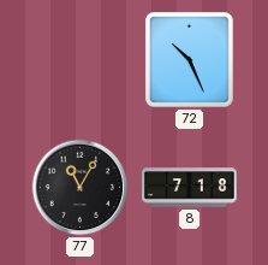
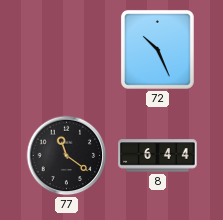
77: 11:05 -> 11:21 (67, 156)
8: 7:18 -> 6:44 (158, 156)
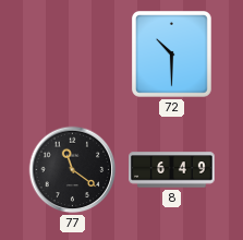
72: 10:26 -> 10:30 (171, 53)
8: 6:44 -> 6:49 (172, 170)
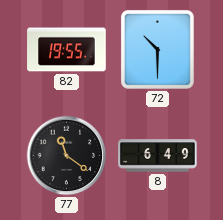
82: none -> 19:55 (67, 50)
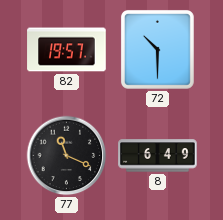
82: 19:55 -> 19:57 (67, 50)
77: 11:21 -> 11:19 (67, 156)
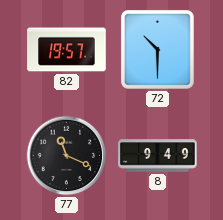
8: 6:49 -> 9:49 (158, 156)
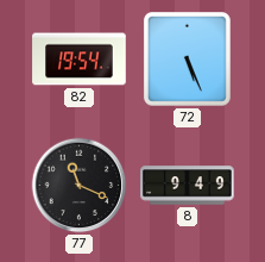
82: 19:57 -> 19:54 (80, 60)
72: 10:30 -> 5:26 (187, 58)
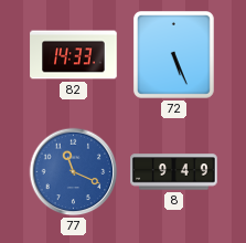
82: 19:54 -> 14:33 (74, 55)
77 dial: black -> blue (74, 172)
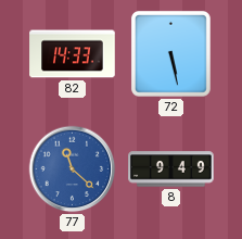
72: 5:26 -> 5:28 (170, 53)
77: 11:19 -> 11:22 (73, 169)
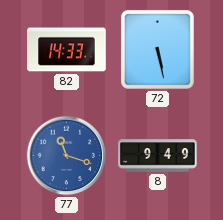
77: 11:22 -> 11:18 (67, 156)
